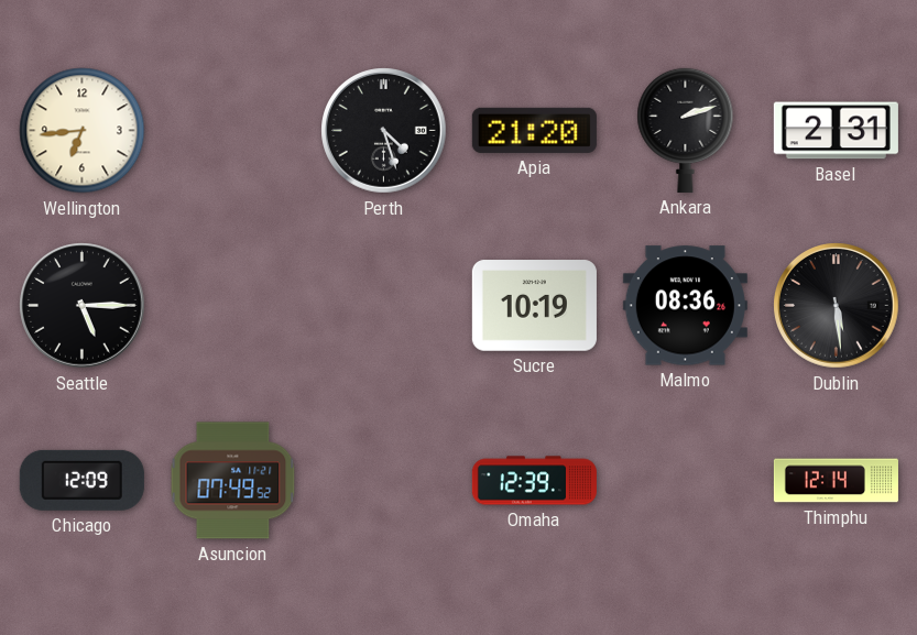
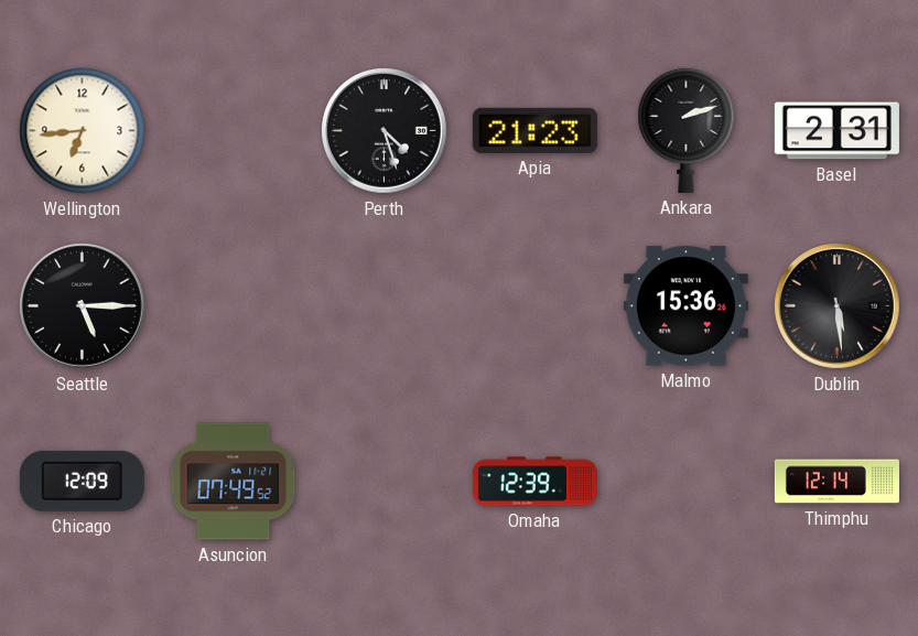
Apia: 21:20 -> 21:23 (534, 130)
Sucre: 10:19 -> none (534, 306)
Malmo: 08:36 -> 15:36 (685, 306)
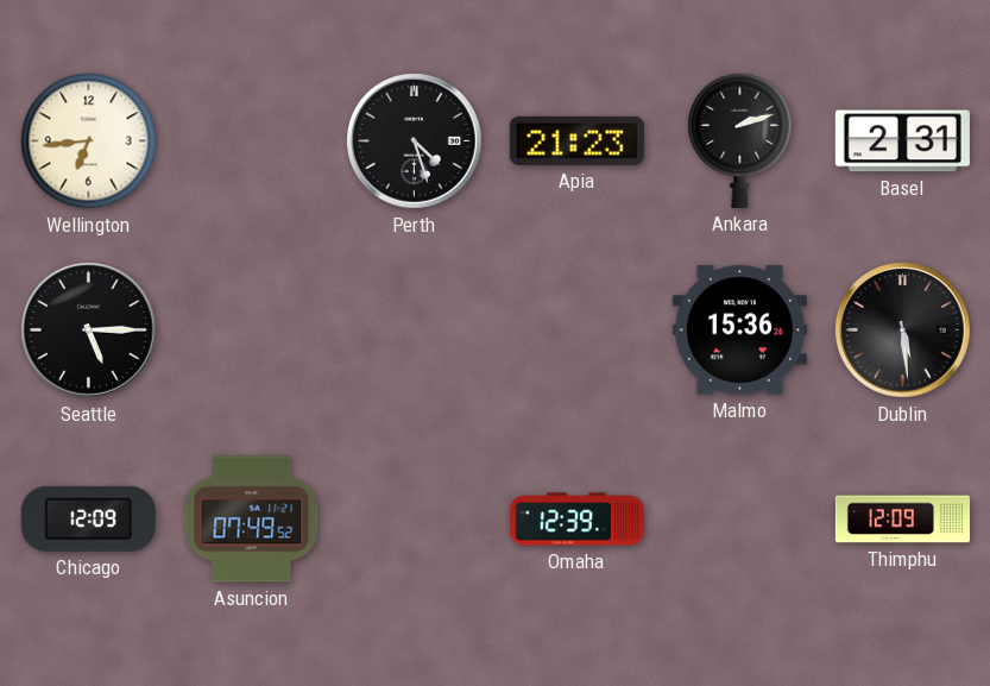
Thimphu: 12:14 -> 12:09 (902, 520)
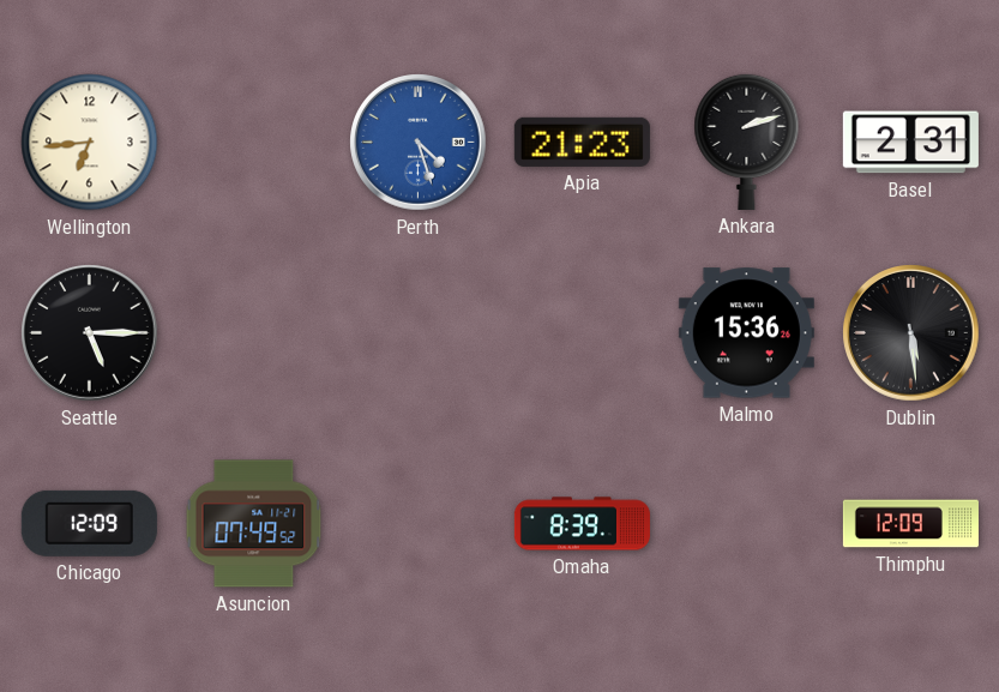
Perth dial: black -> blue (419, 143)
Omaha: 12:39 -> 8:39 (582, 524)
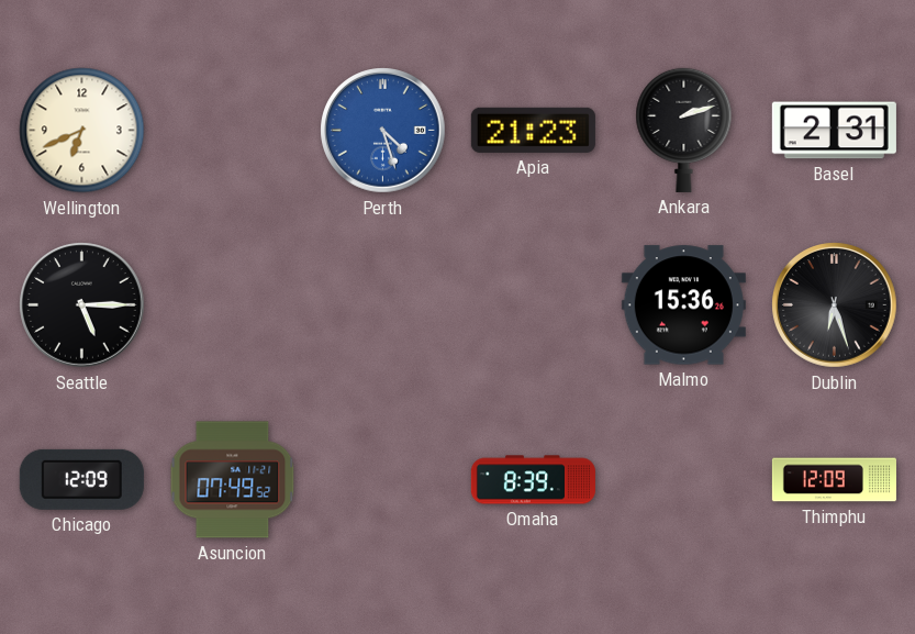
Wellington: 6:44 -> 6:41 (82, 131)
Dublin: 5:29 -> 6:27 (835, 305)
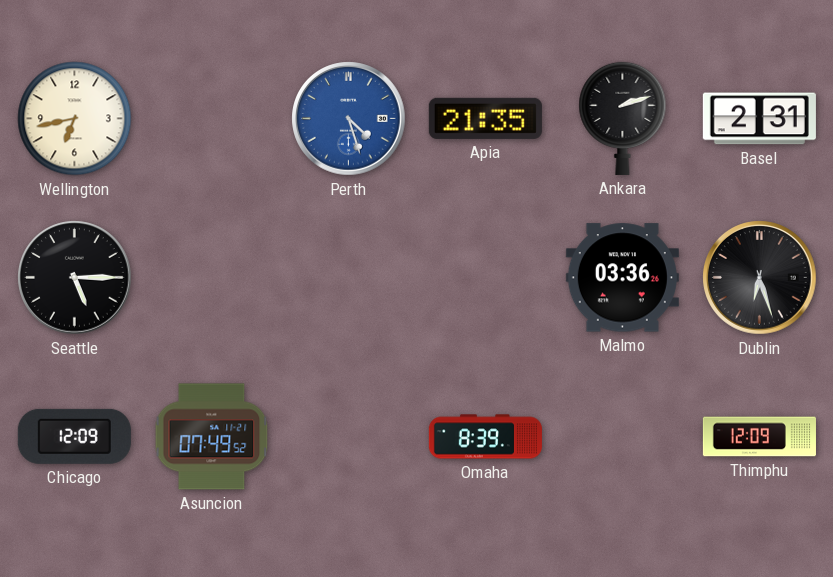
Wellington: 6:41 -> 6:43 (75, 119)
Apia: 21:23 -> 21:35 (485, 118)
Malmo: 15:36 -> 03:36 (622, 278)
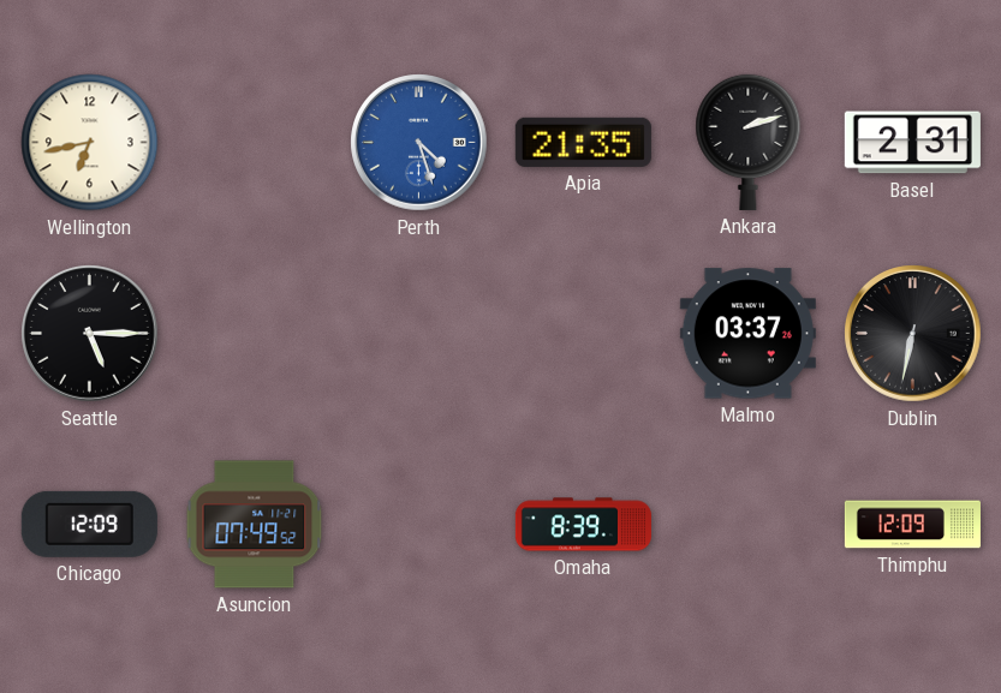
Malmo: 03:36 -> 03:37 (747, 334)
Dublin: 6:27 -> 6:32 (913, 334)
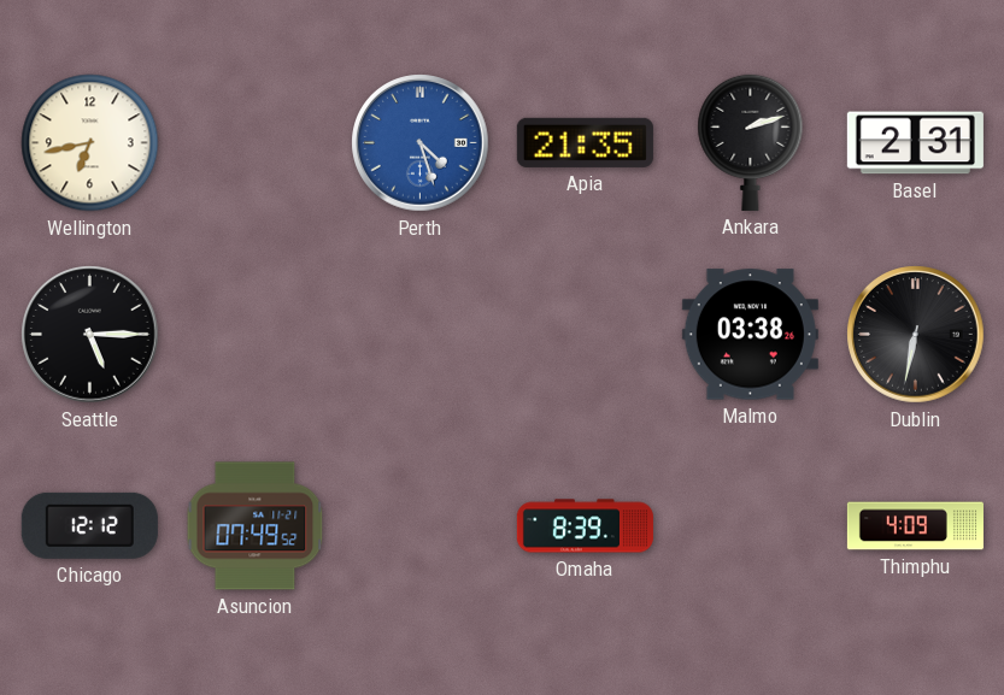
Malmo: 03:37 -> 03:38 (750, 335)
Chicago: 12:09 -> 12:12 (89, 525)
Thimphu: 12:09 -> 4:09 (915, 526)
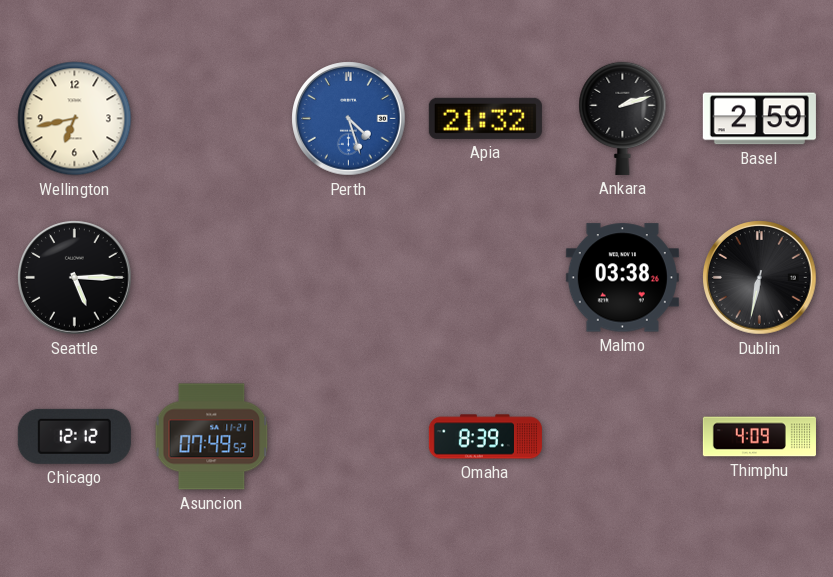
Apia: 21:35 -> 21:32 (485, 118)
Basel: 2:31 -> 2:59 (759, 119)
